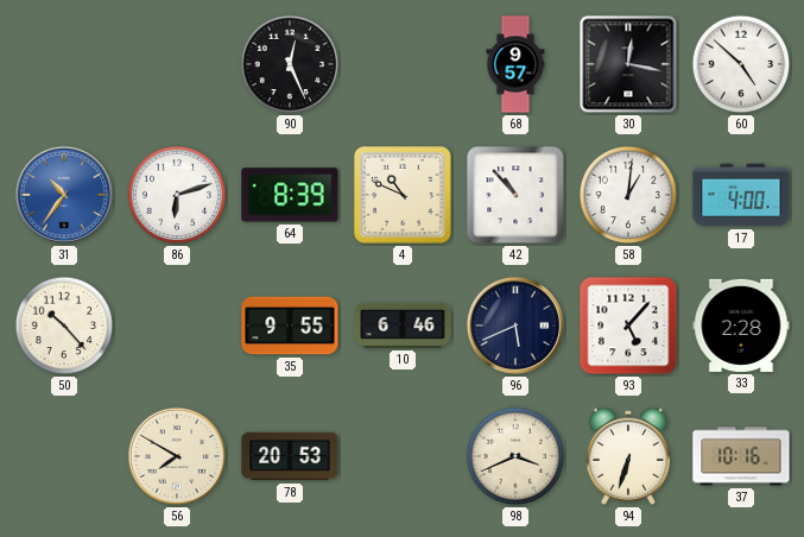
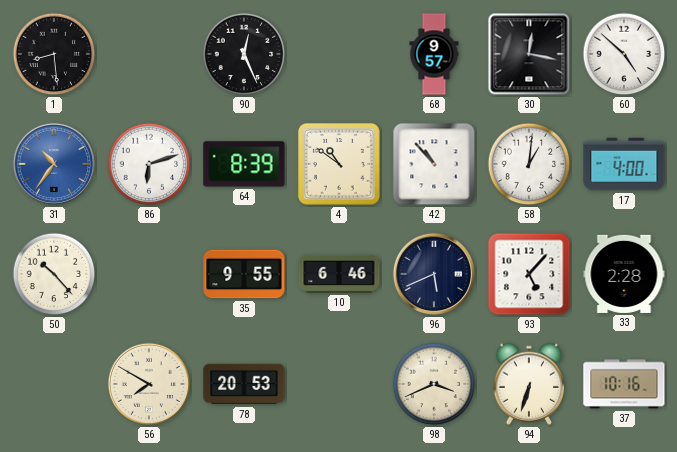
1: none -> 8:29 (54, 54)
4: 10:49 -> 10:51 (339, 164)
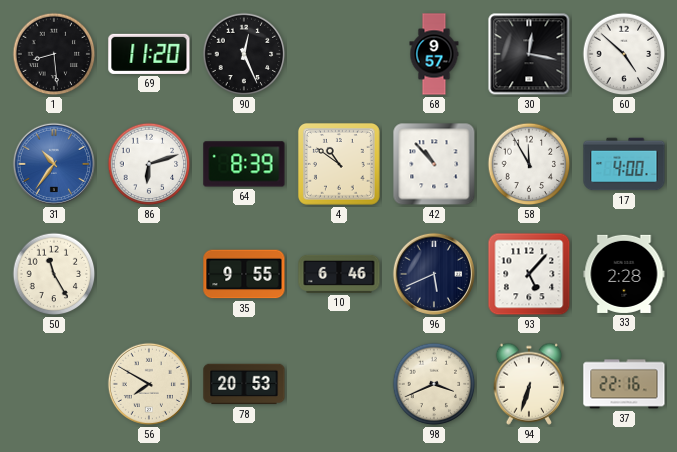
69: none -> 11:20 (149, 54)
58: 1:01 -> 11:55 (529, 164)
50: 10:23 -> 11:25 (54, 274)
37: 10:16 -> 22:16 (624, 384)
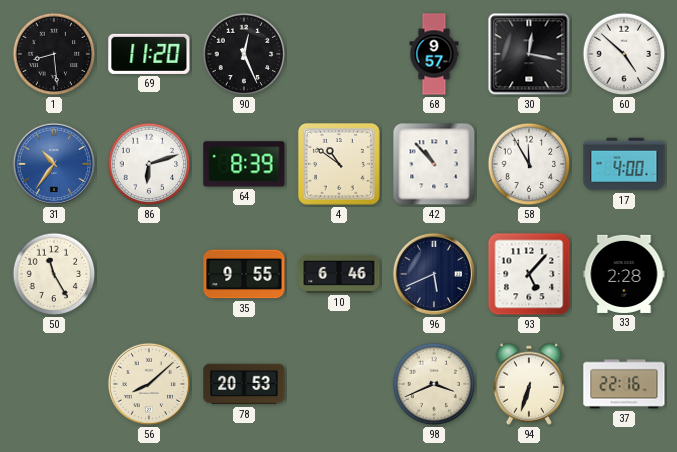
56: 7:50 -> 8:08 (149, 384)
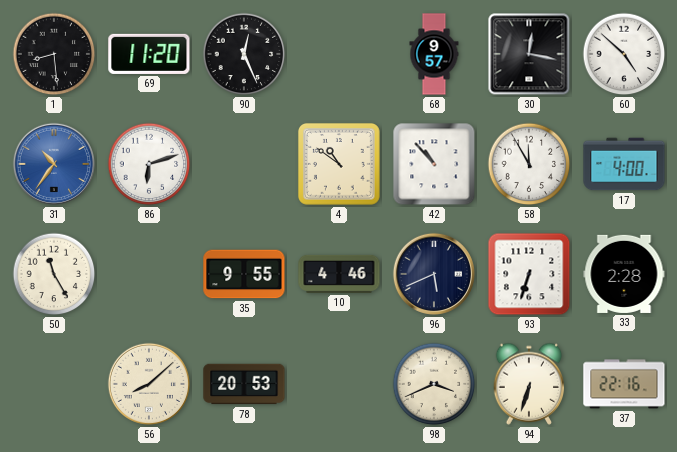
64: 8:39 -> none (244, 164)
10: 6:46 -> 4:46 (339, 274)
93: 5:07 -> 6:33 (529, 274)
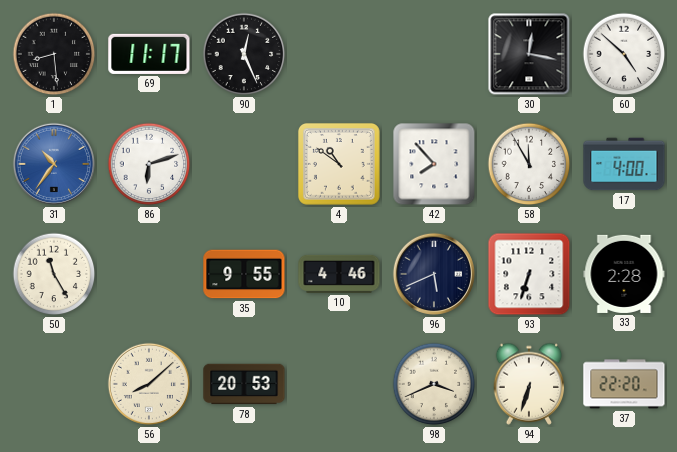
69: 11:20 -> 11:17 (149, 54)
68: 9:57 -> none (434, 54)
42: 10:53 -> 7:53 (434, 164)
37: 22:16 -> 22:20 (624, 384)
